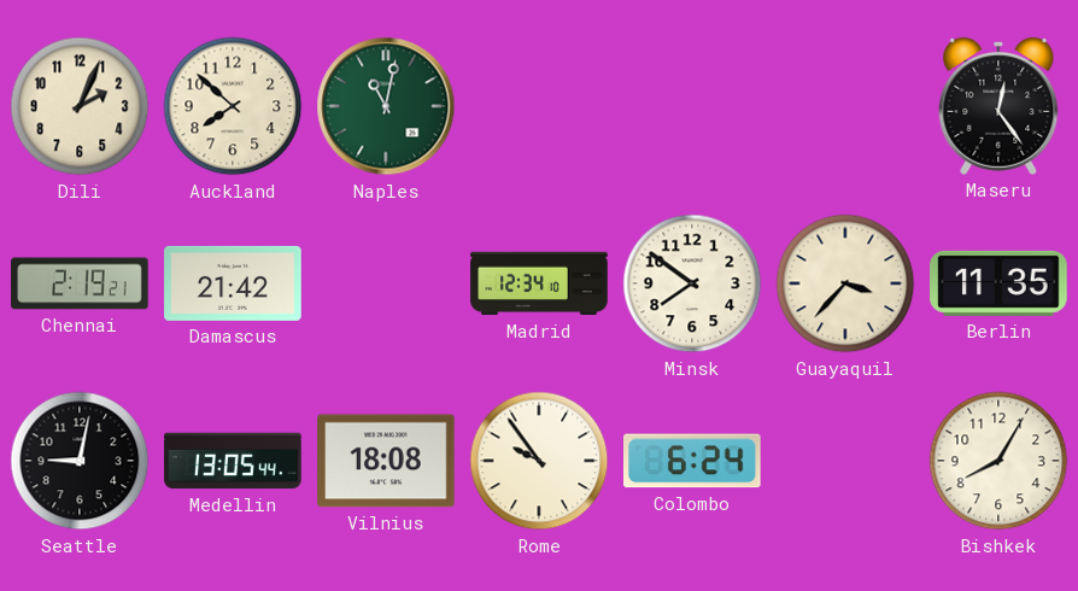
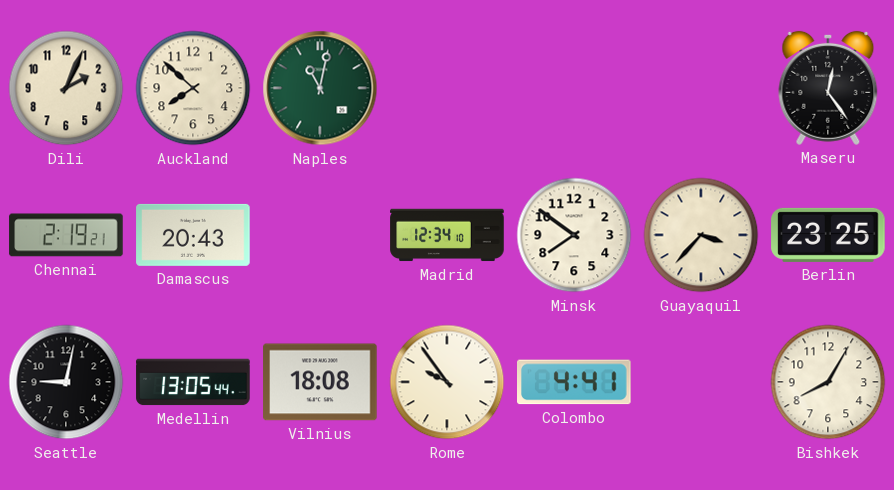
Damascus: 21:42 -> 20:43 (193, 235)
Berlin: 11:35 -> 23:25 (828, 235)
Colombo: 6:24 -> 4:41 (575, 382)
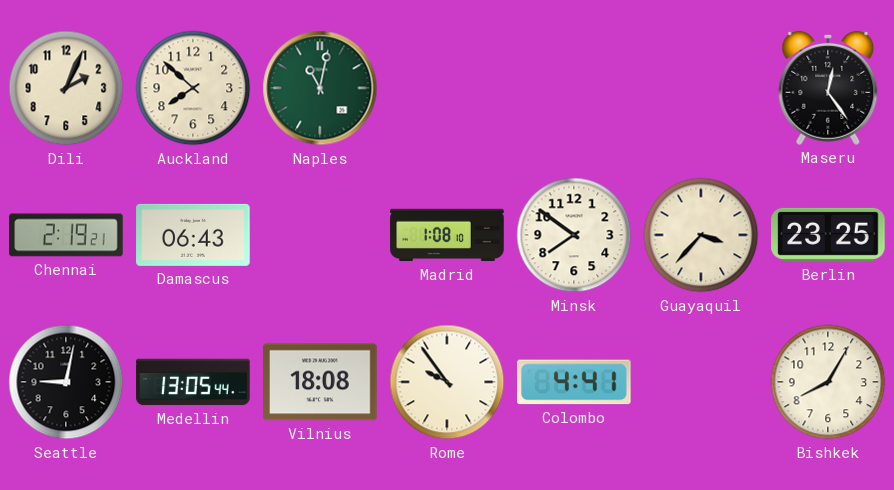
Damascus: 20:43 -> 06:43 (193, 235)
Madrid: 12:34 -> 1:08 (447, 235)
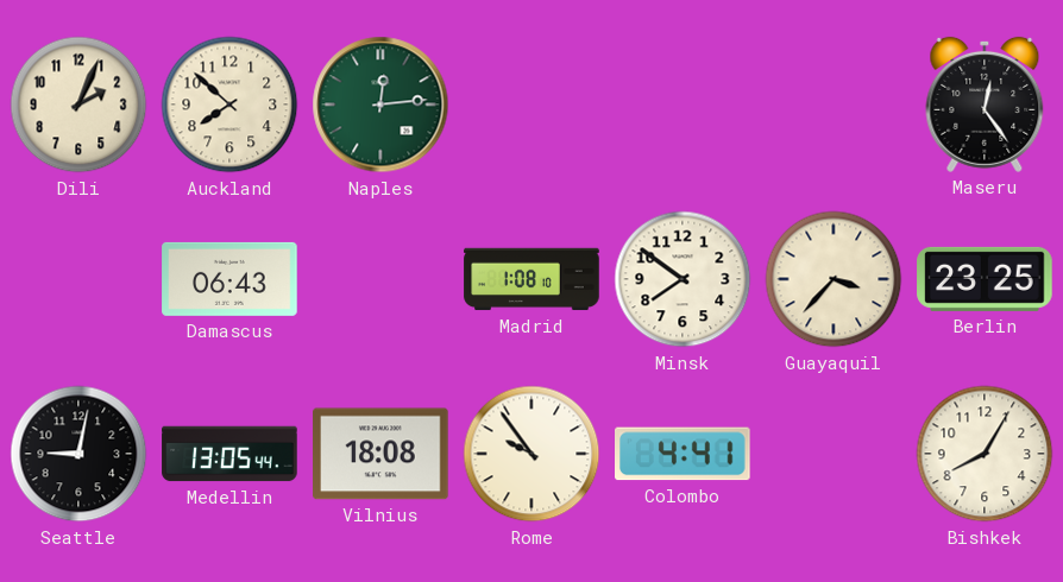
Naples: 11:02 -> 12:14 (380, 105)
Chennai: 2:19 -> none (66, 235)
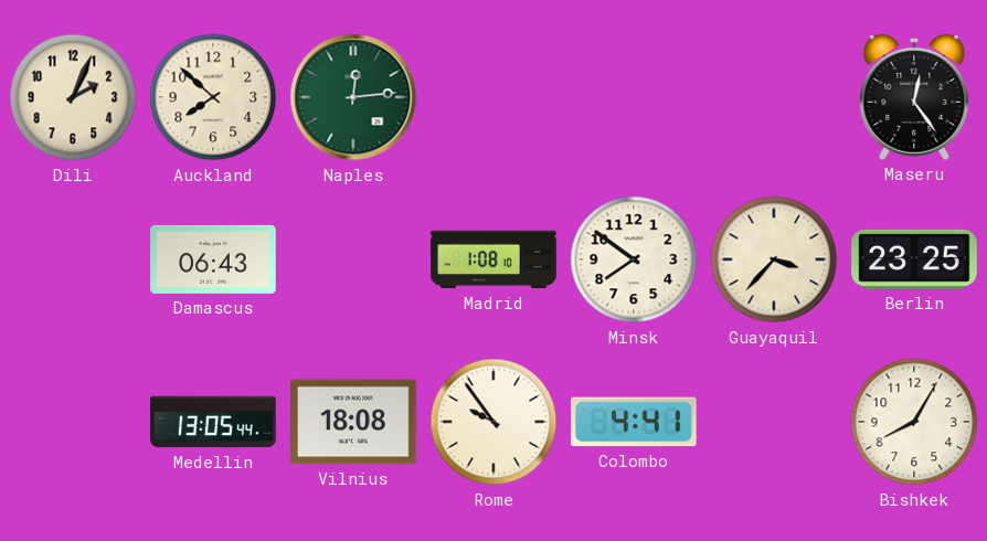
Seattle: 9:02 -> none (78, 454)
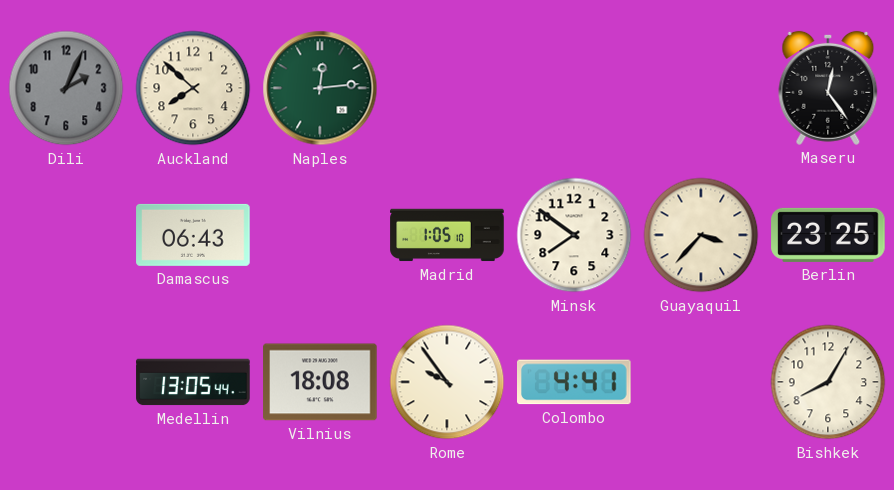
Dili dial: cream -> grey (66, 88)
Madrid: 1:08 -> 1:05 (447, 235)
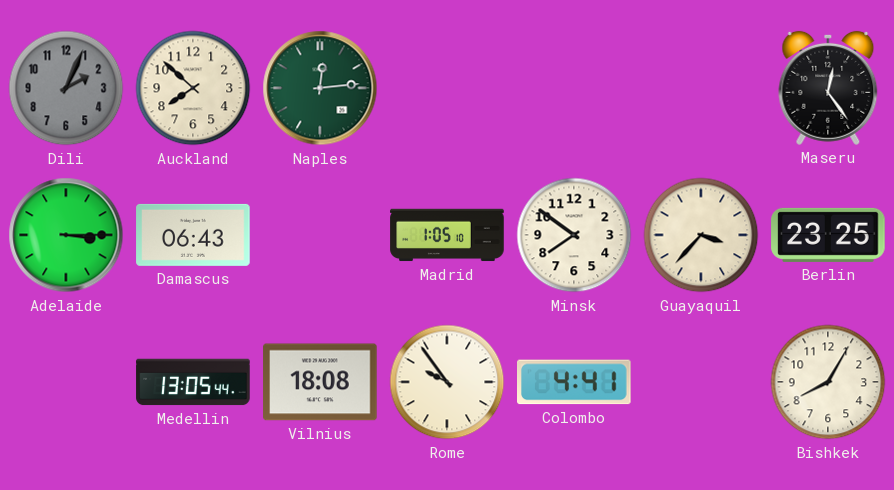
Adelaide: none -> 3:15 (66, 235)
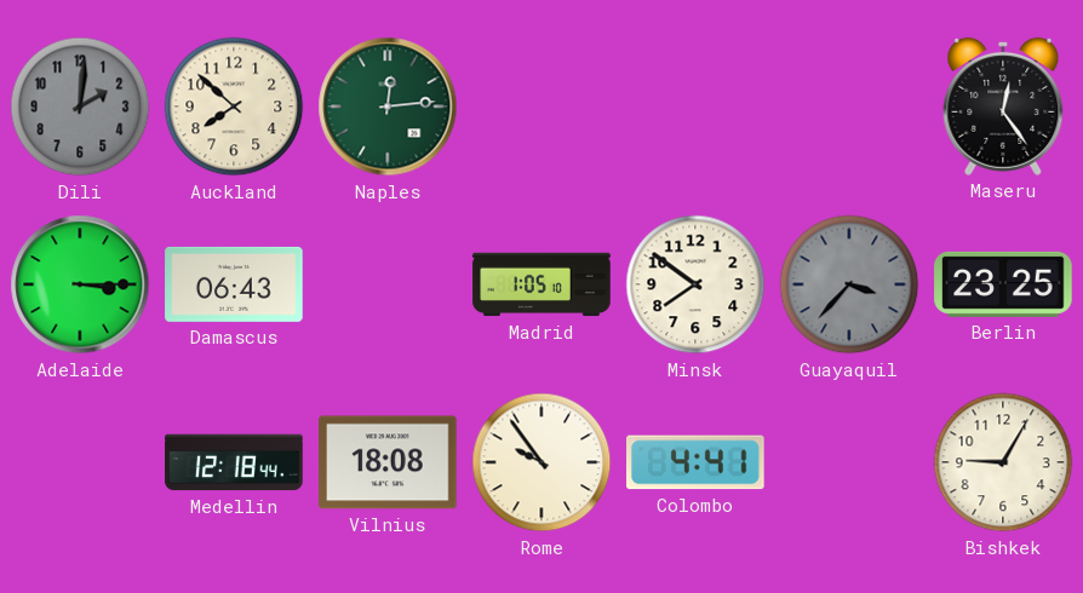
Dili: 2:04 -> 2:01 (80, 106)
Guayaquil dial: cream -> grey (849, 284)
Medellin: 13:05 -> 12:18 (234, 462)
Bishkek: 8:05 -> 9:05 (1003, 462)
